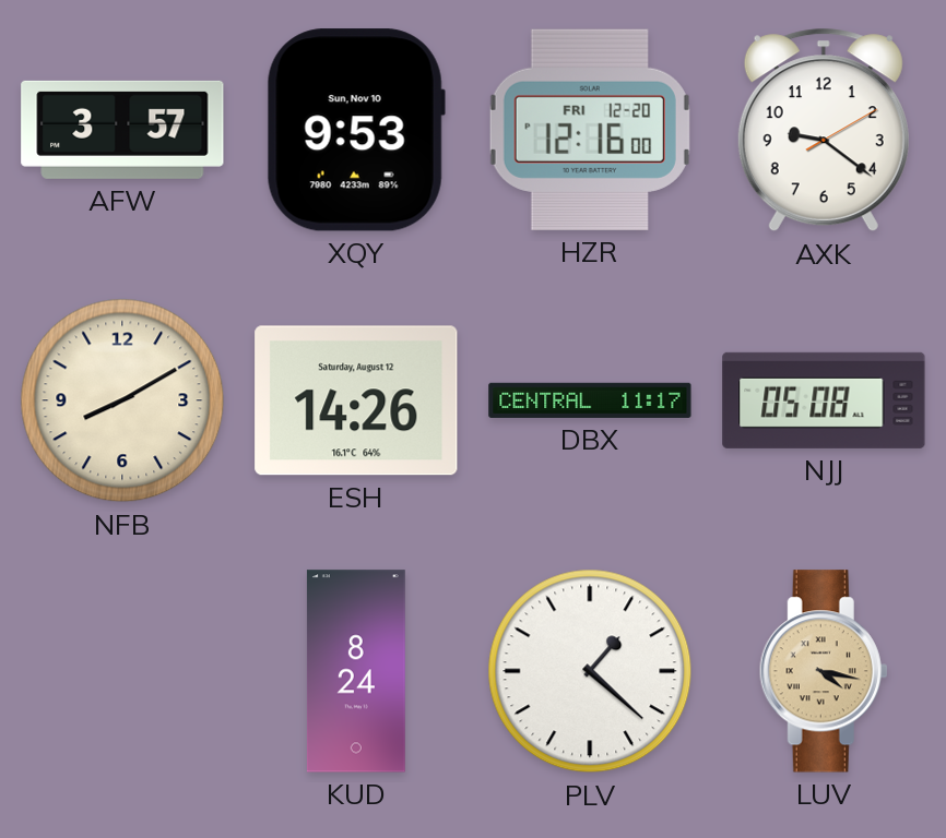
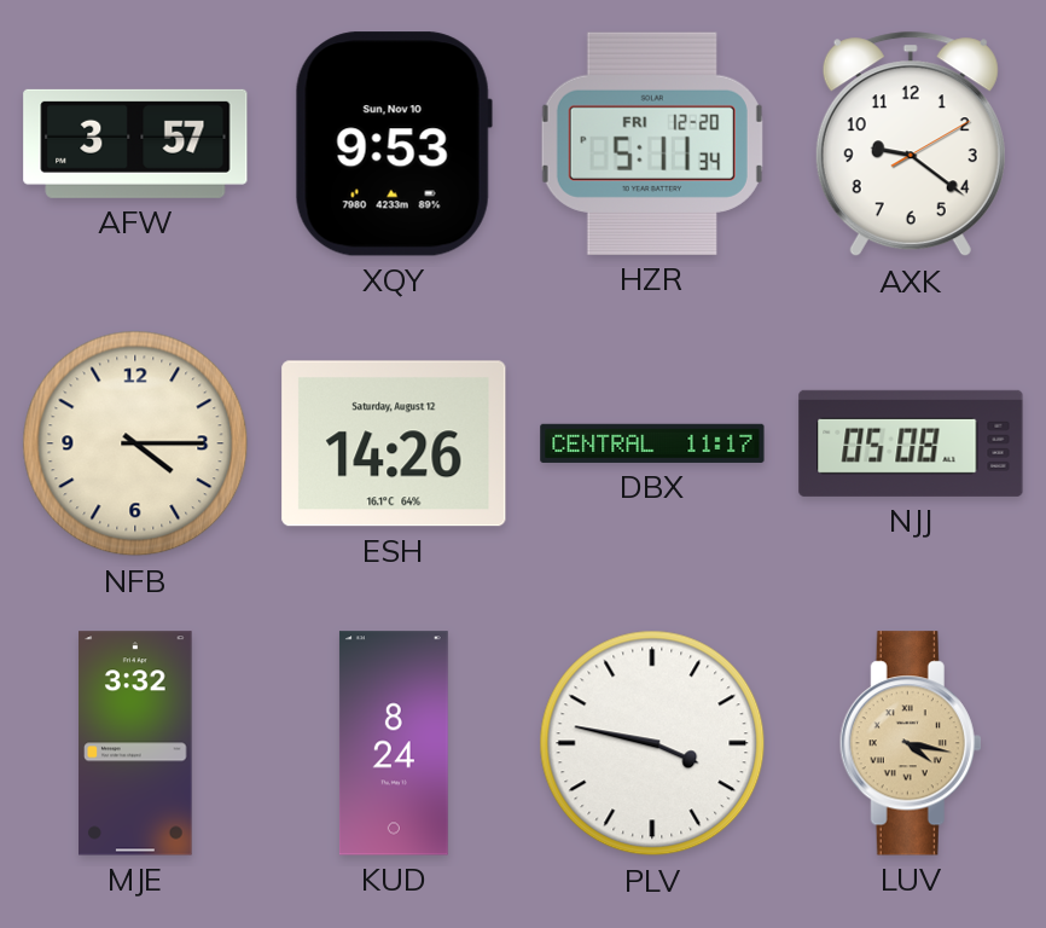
HZR: 12:16 -> 5:11 (652, 144)
NFB: 8:10 -> 4:15 (135, 443)
MJE: none -> 3:32 (135, 743)
PLV: 1:22 -> 3:47 (652, 743)
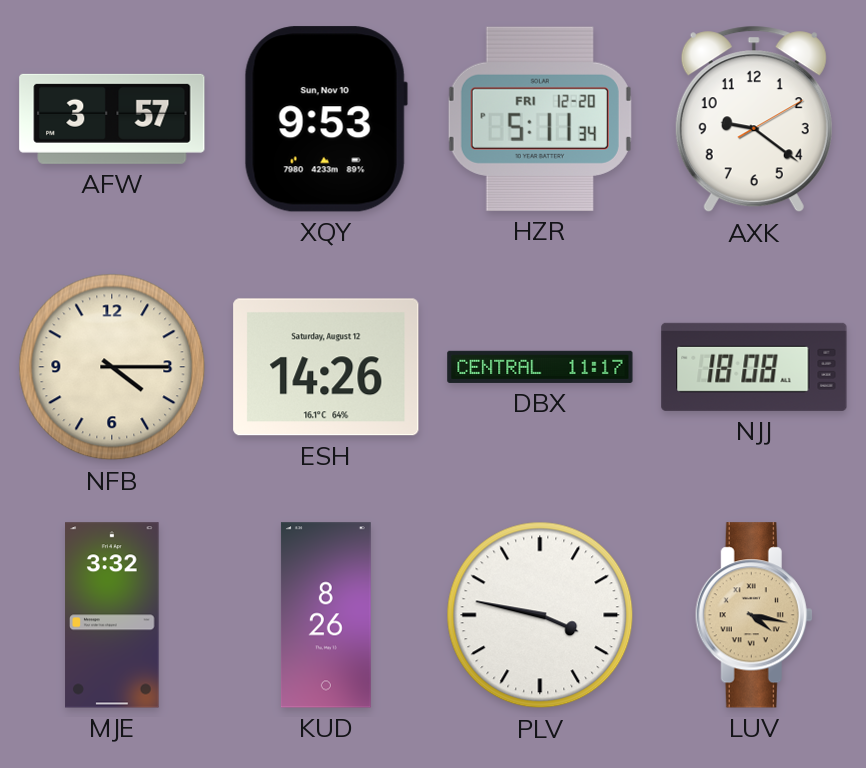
NJJ: 05:08 -> 18:08 (754, 367)
KUD: 8:24 -> 8:26 (326, 615)
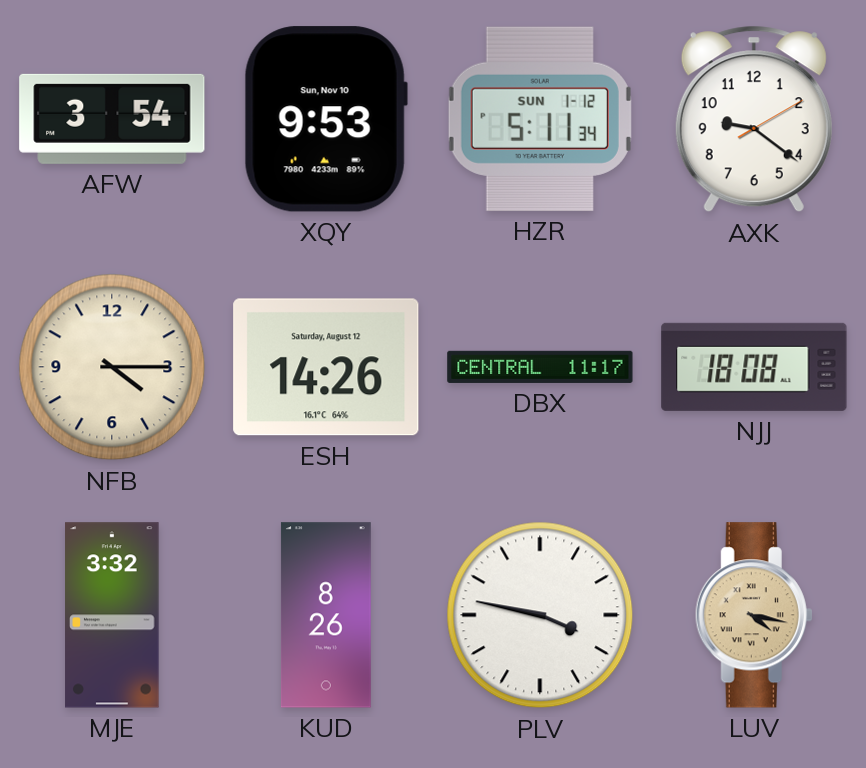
AFW: 3:57 -> 3:54 (112, 119)
HZR date: FRI 12-20 -> SUN 1-12 (540, 119)
